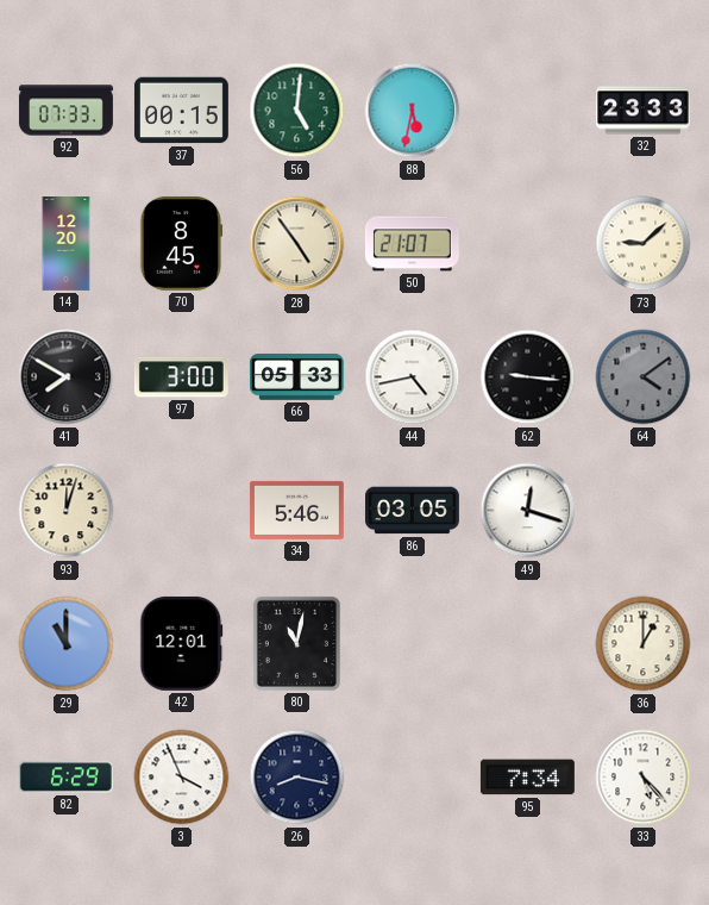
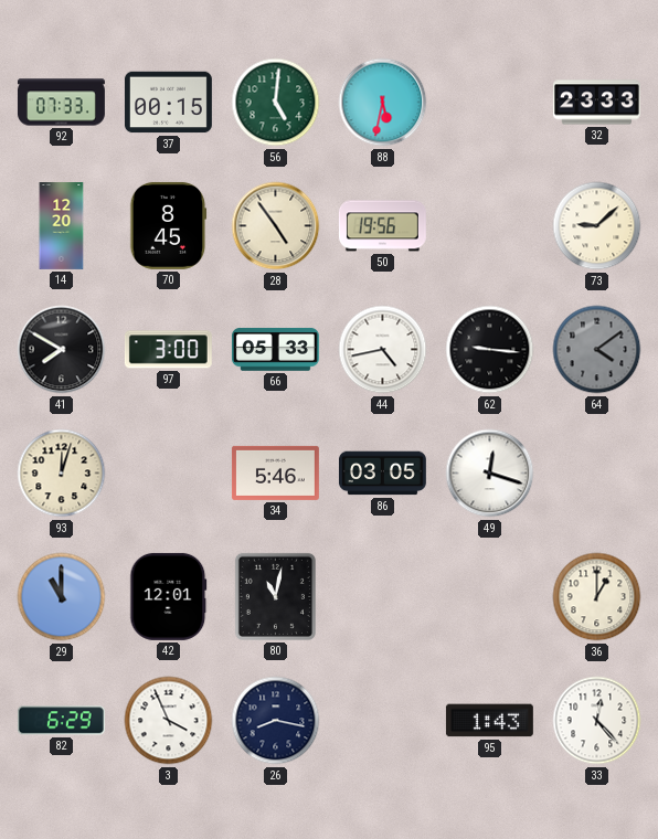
50: 21:07 -> 19:56 (382, 226)
95: 7:34 -> 1:43 (489, 721)
33: 5:23 -> 12:23 (597, 721)
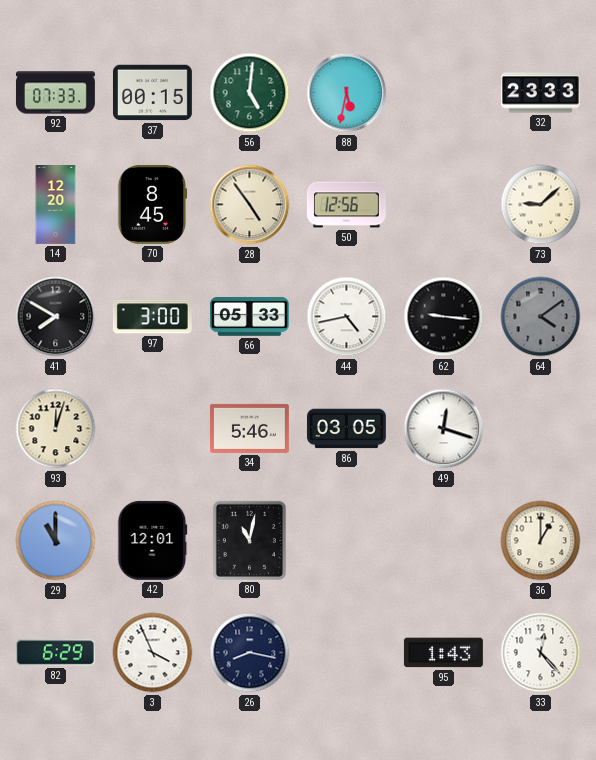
50: 19:56 -> 12:56 (346, 205)
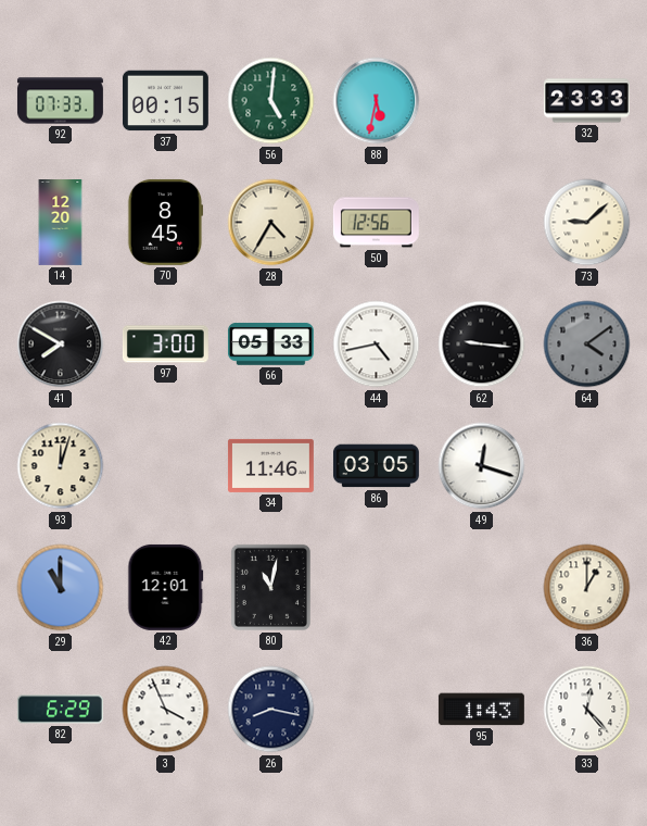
28: 4:54 -> 4:35 (271, 223)
34: 5:46 -> 11:46 (270, 465)
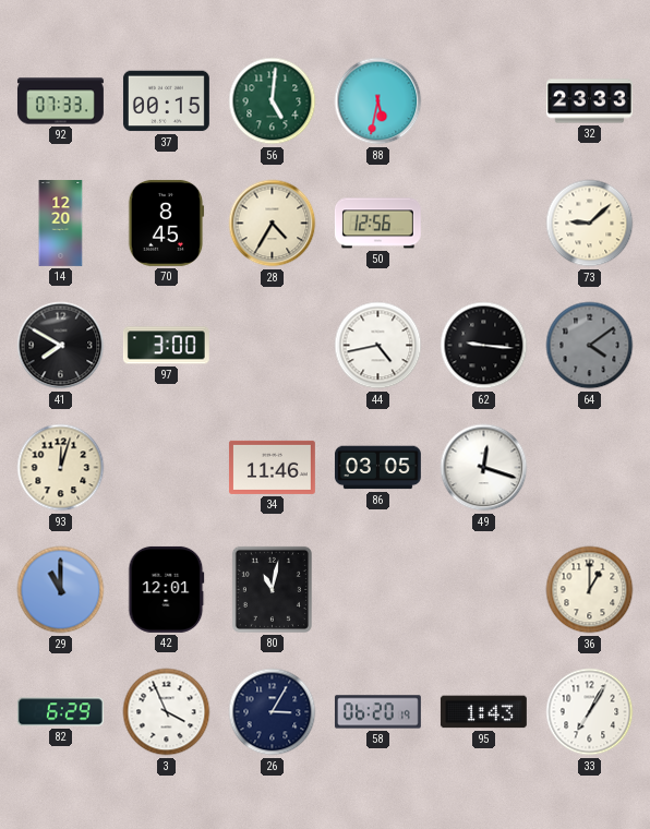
66: 05:33 -> none (270, 343)
26: 8:17 -> 3:05 (273, 712)
58: none -> 06:20 (377, 712)
33: 12:23 -> 7:05 (590, 712)
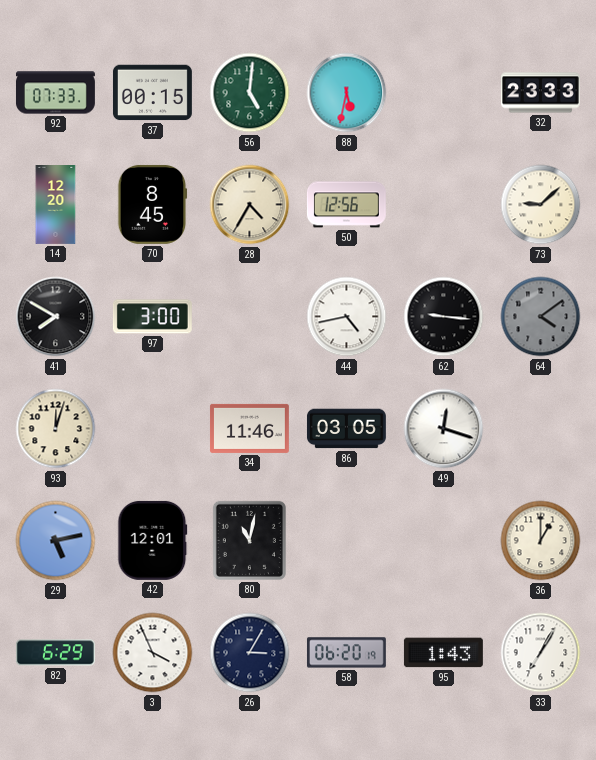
29: 11:00 -> 5:13 (56, 541)
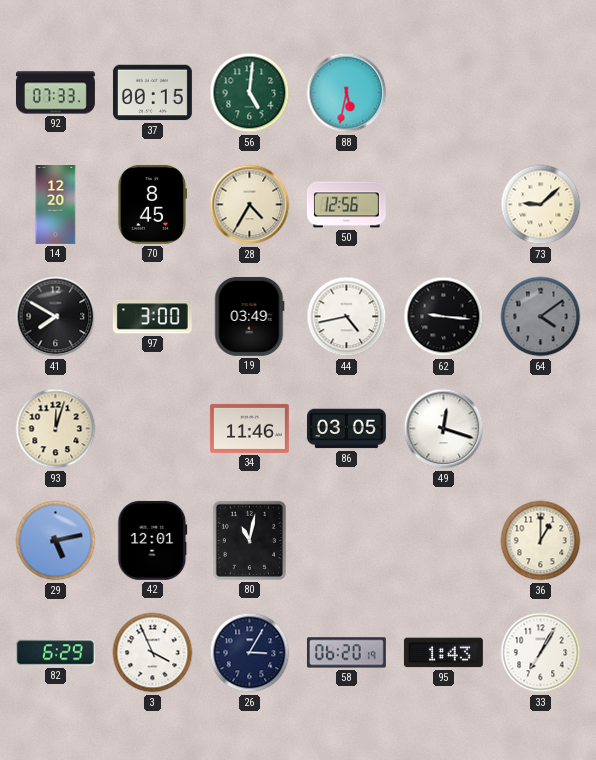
32: 23:33 -> none (540, 93)
19: none -> 03:49 (250, 316)
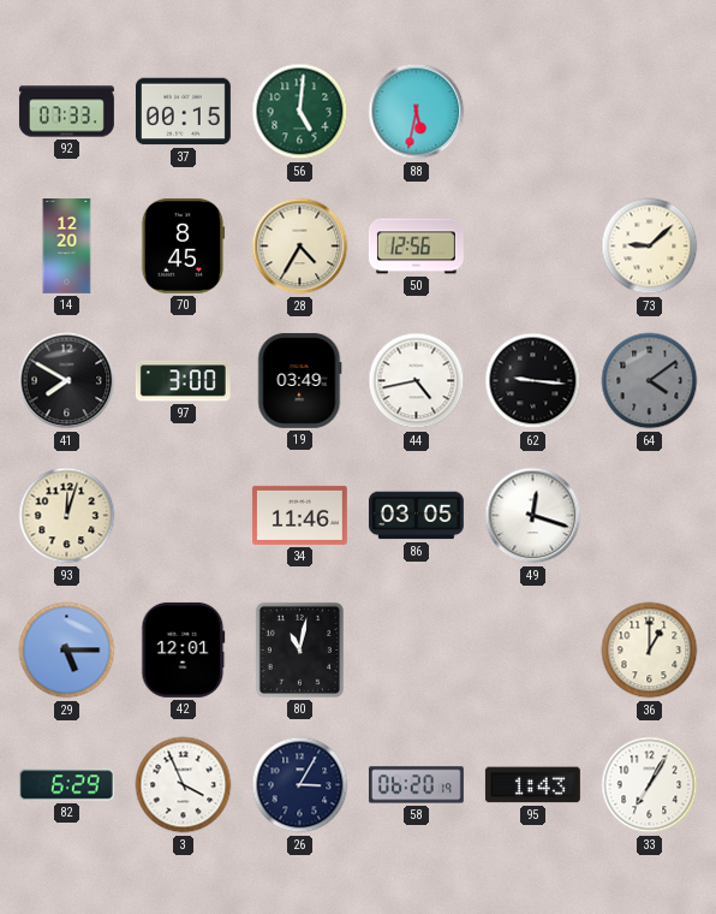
29: 5:13 -> 5:15 (67, 651)
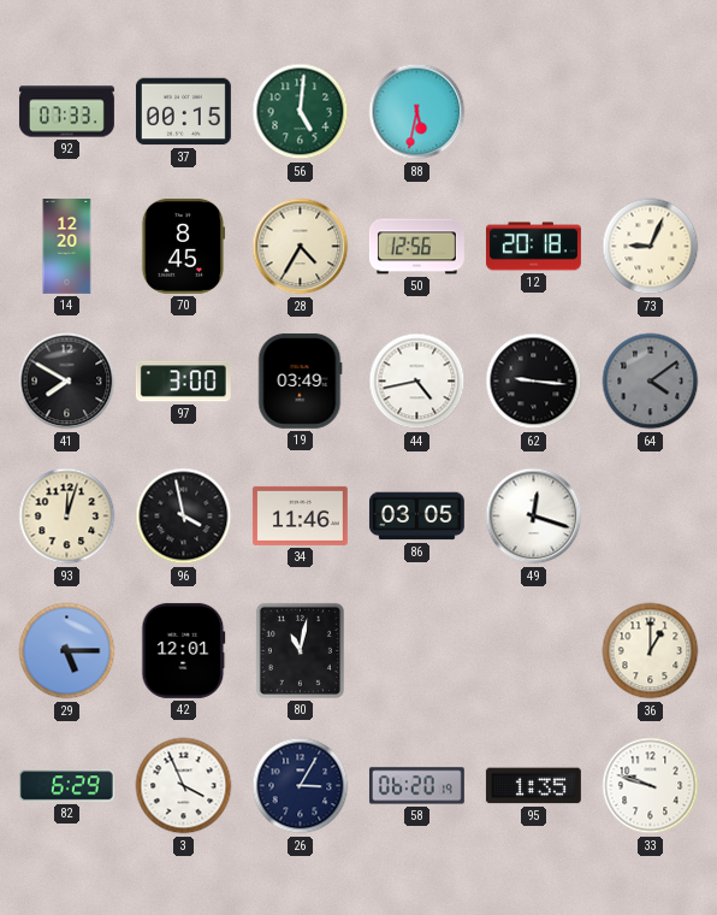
12: none -> 20:18 (533, 247)
73: 9:08 -> 9:04 (651, 247)
96: none -> 3:58 (184, 516)
95: 1:43 -> 1:35 (533, 786)
33: 7:05 -> 9:48 (651, 786)
